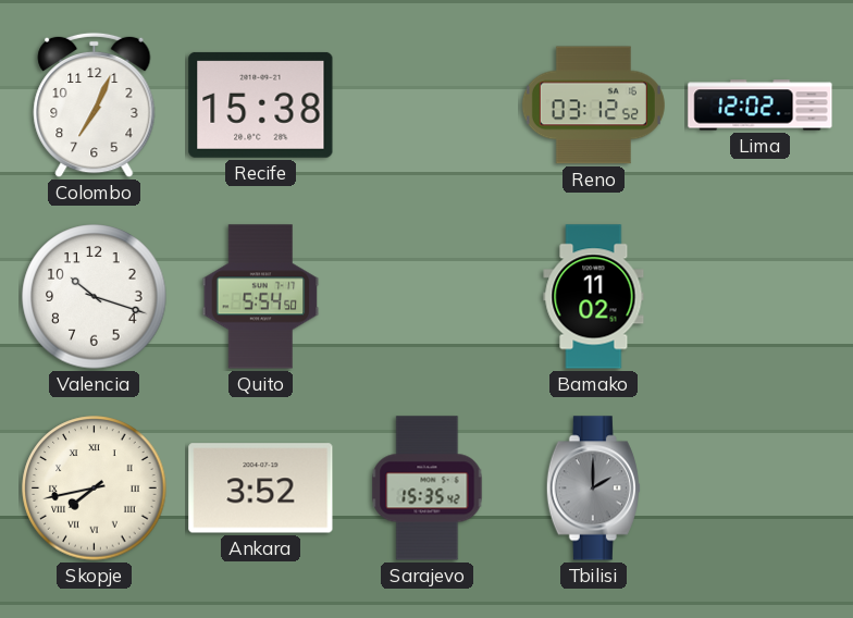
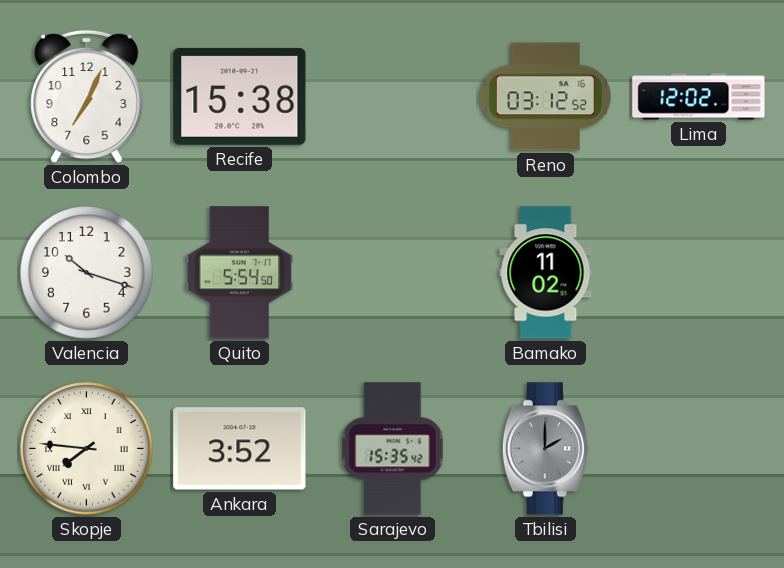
Skopje: 7:43 -> 7:46 (87, 449)
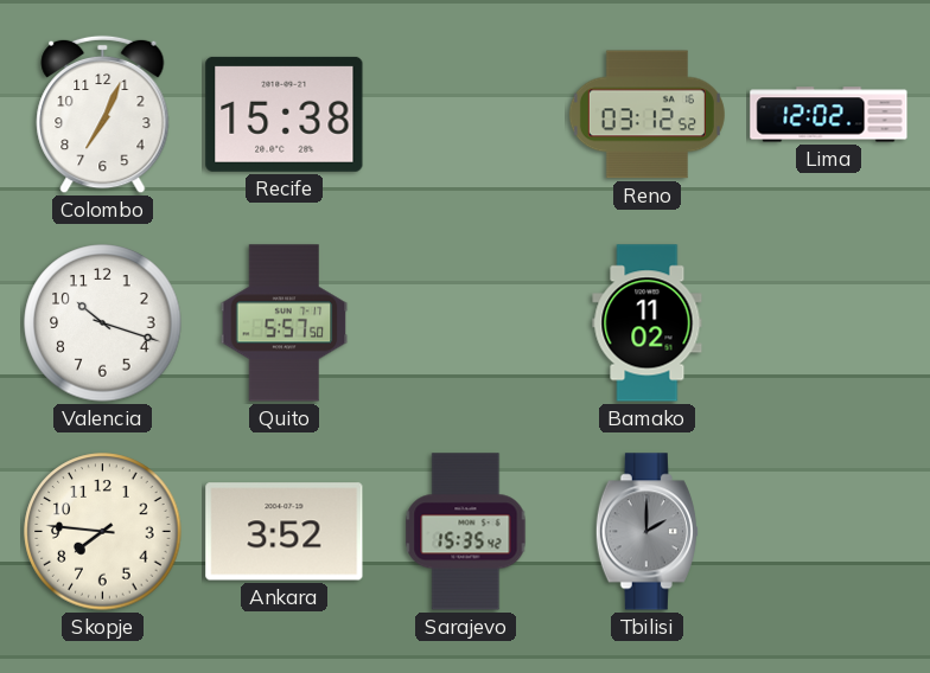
Quito: 5:54 -> 5:57 (285, 323)
Skopje numerals: Roman -> Arabic (103, 532)
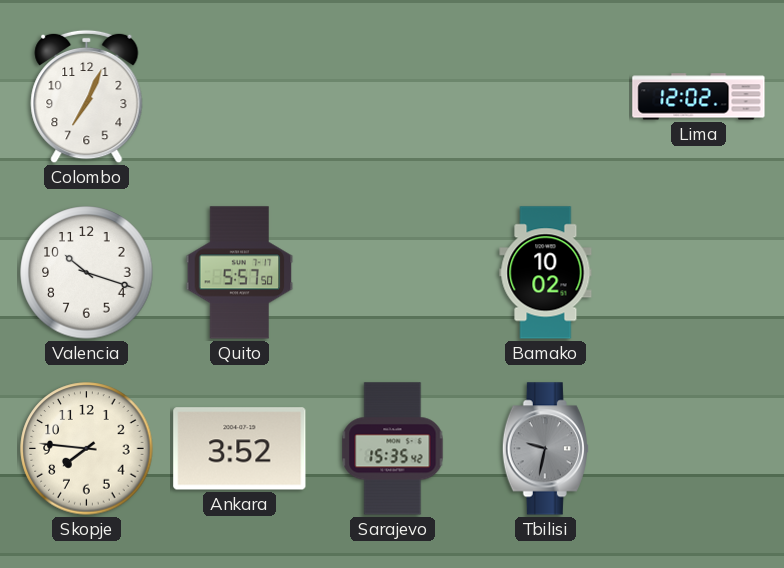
Recife: 15:38 -> none (285, 114)
Reno: 03:12 -> none (646, 115)
Bamako: 11:02 -> 10:02 (546, 273)
Tbilisi: 2:00 -> 9:32 (545, 449)
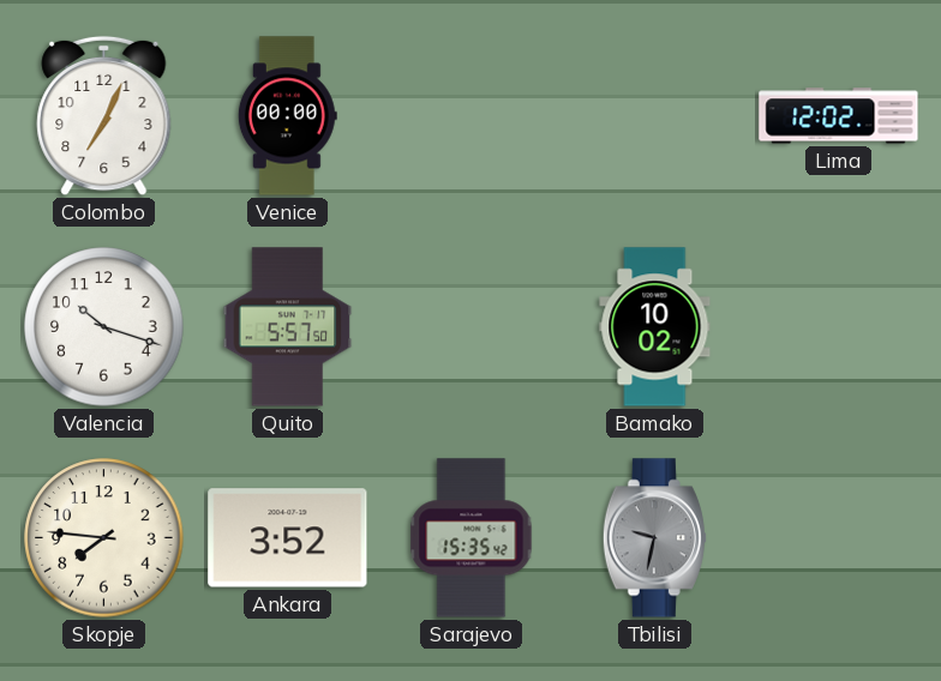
Venice: none -> 00:00 (287, 116)
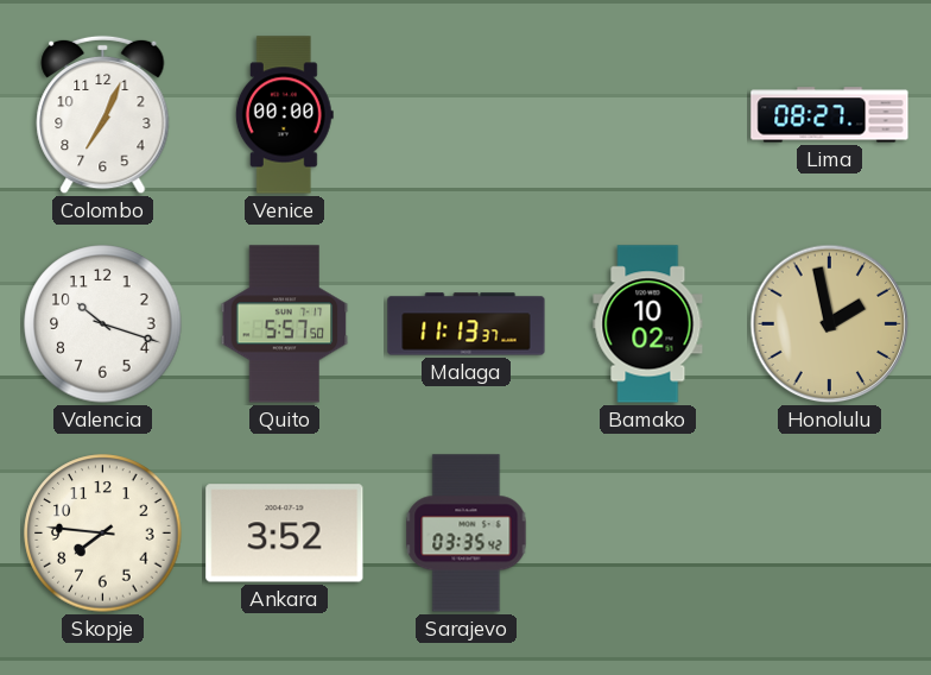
Lima: 12:02 -> 08:27 (830, 115)
Malaga: none -> 11:13 (467, 324)
Honolulu: none -> 1:58 (830, 324)
Sarajevo: 15:35 -> 03:35 (467, 534)
Tbilisi: 9:32 -> none (654, 538)
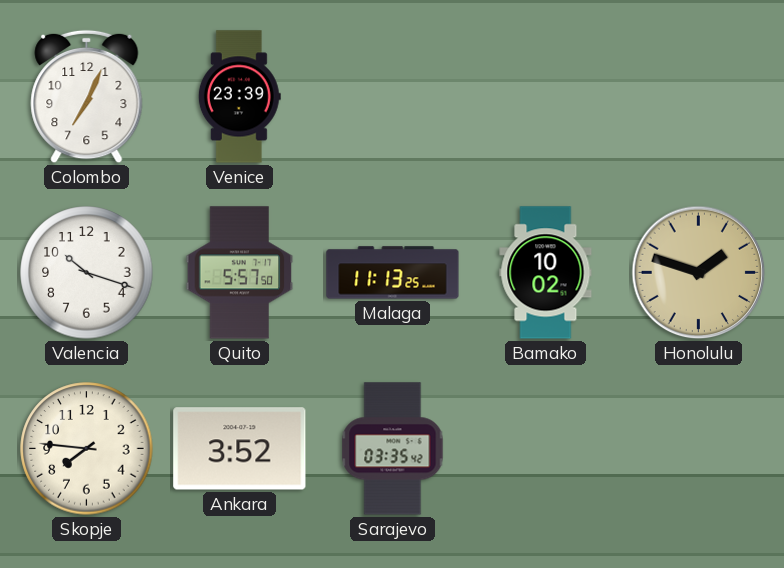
Venice: 00:00 -> 23:39 (239, 97)
Lima: 08:27 -> none (830, 115)
Malaga: 11:13:37 -> 11:13:25 (393, 273)
Honolulu: 1:58 -> 1:48 (699, 273)
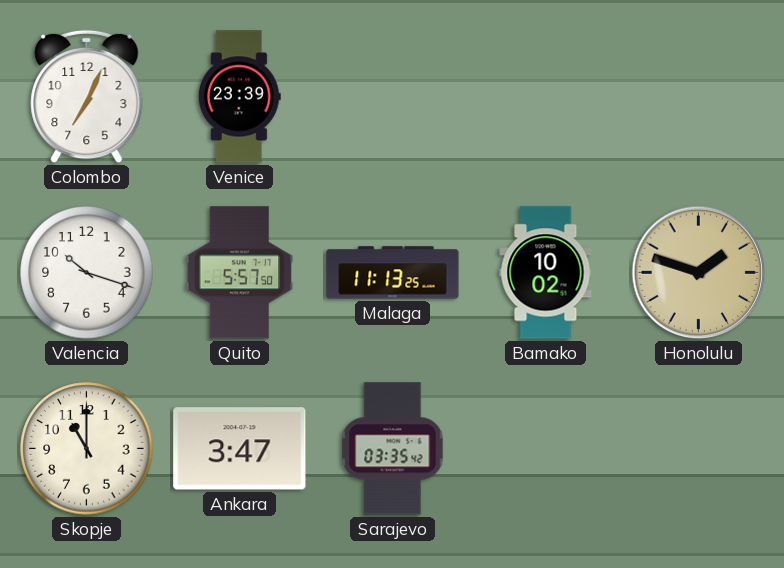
Skopje: 7:46 -> 11:00 (87, 449)
Ankara: 3:52 -> 3:47 (240, 449)
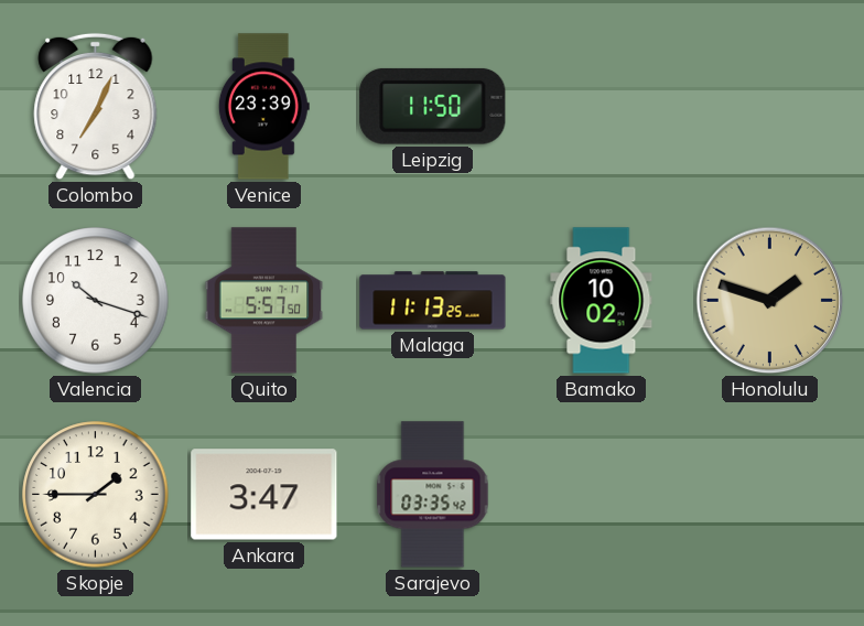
Leipzig: none -> 11:50 (433, 106)
Skopje: 11:00 -> 1:45 (96, 495)
